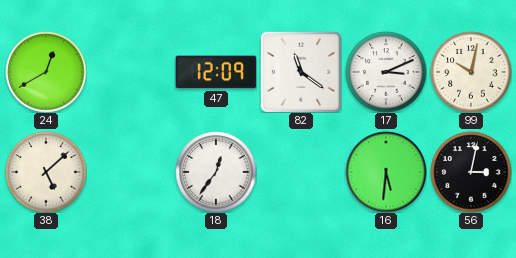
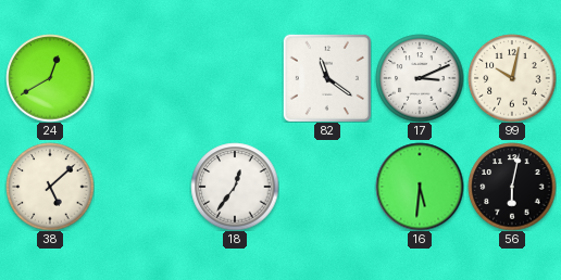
47: 12:09 -> none (216, 72)
56: 3:02 -> 6:02 (512, 187)
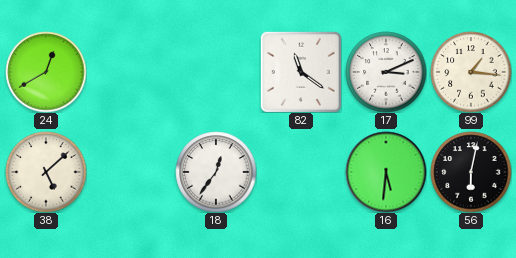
99: 10:02 -> 1:16 (471, 72)
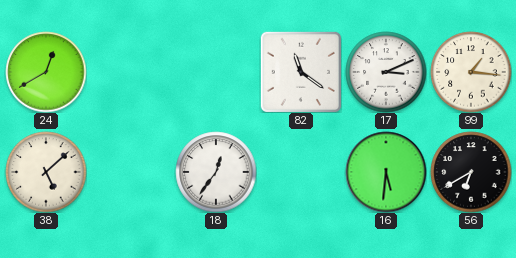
56: 6:02 -> 6:40 (471, 172)
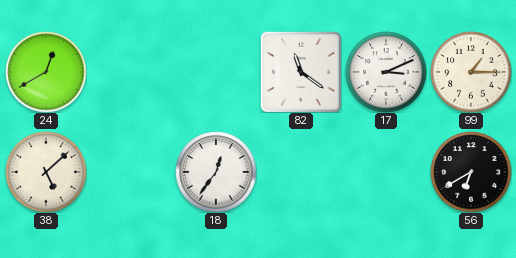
99: 1:16 -> 1:15 (471, 72)
16: 5:31 -> none (386, 172)
